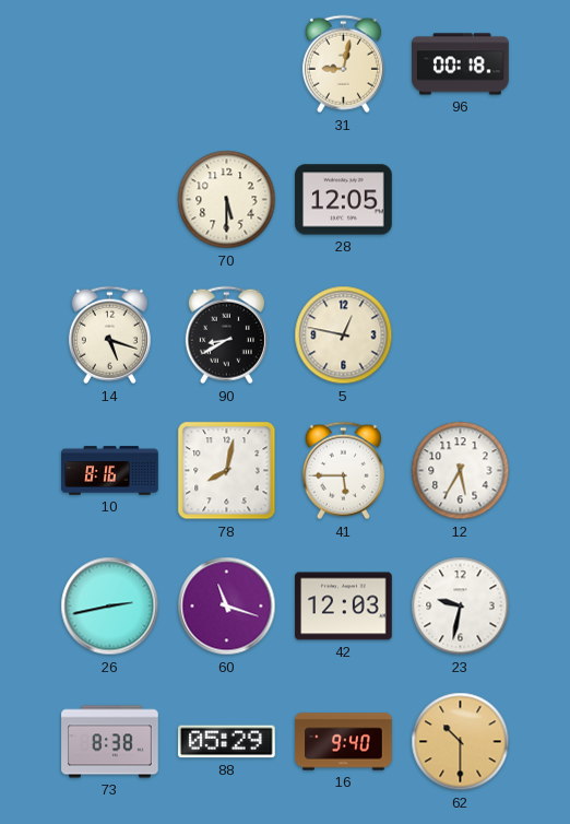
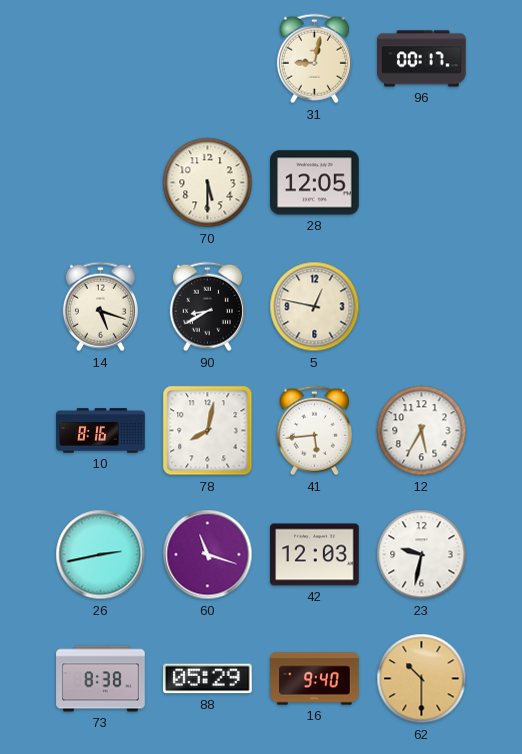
96: 00:18 -> 00:17 (422, 59)
41: 5:45 -> 5:44 (314, 431)
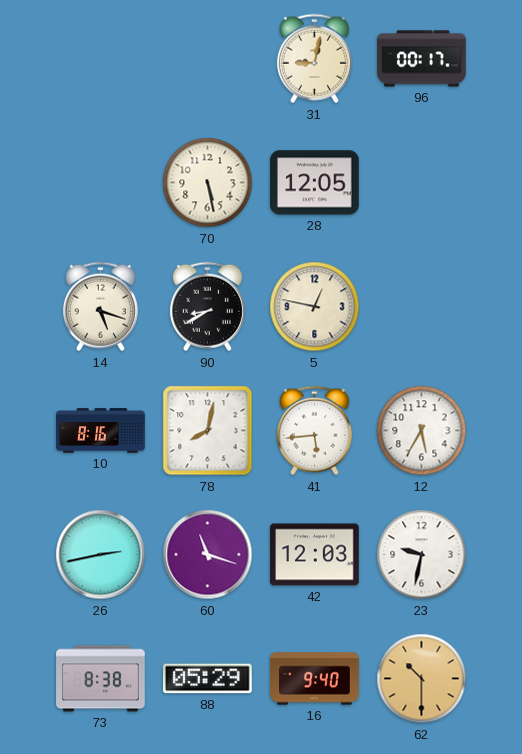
70: 5:30 -> 5:28 (208, 183)
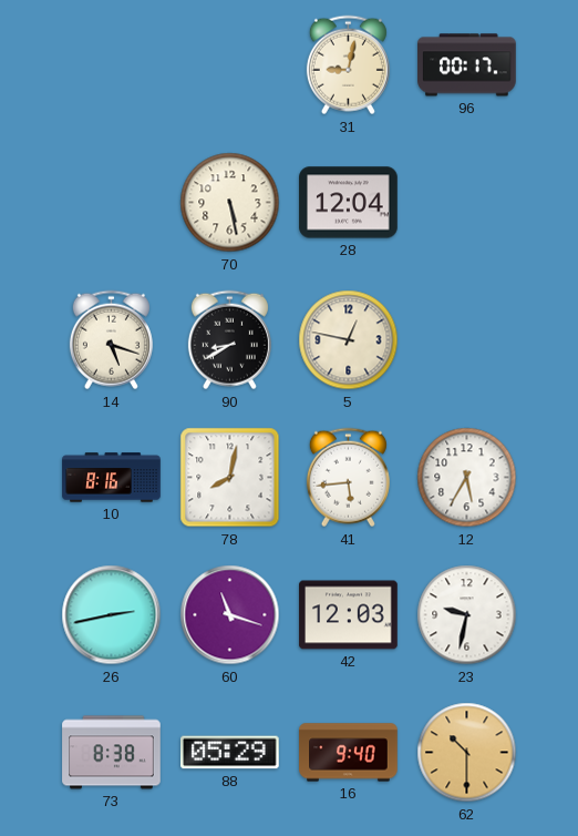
28: 12:05 -> 12:04 (349, 203)
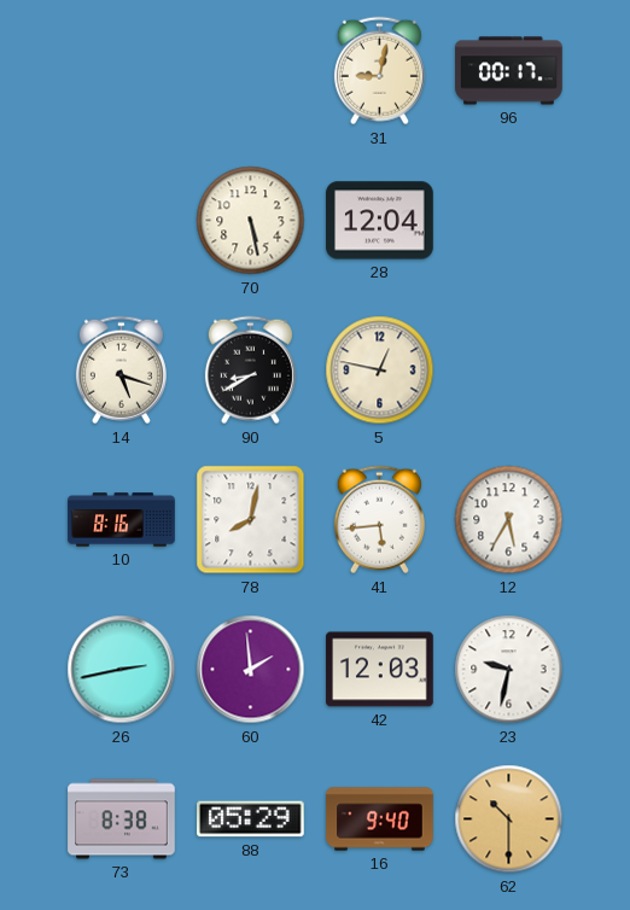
60: 11:18 -> 1:59 (251, 670)
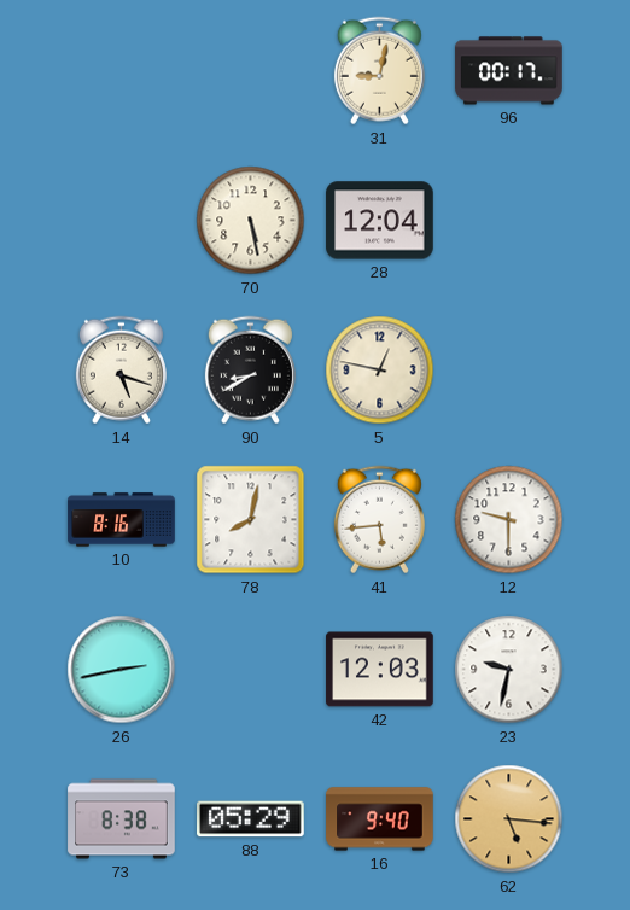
12: 5:35 -> 9:30 (509, 520)
60: 1:59 -> none (251, 670)
62: 10:30 -> 5:16 (509, 819)
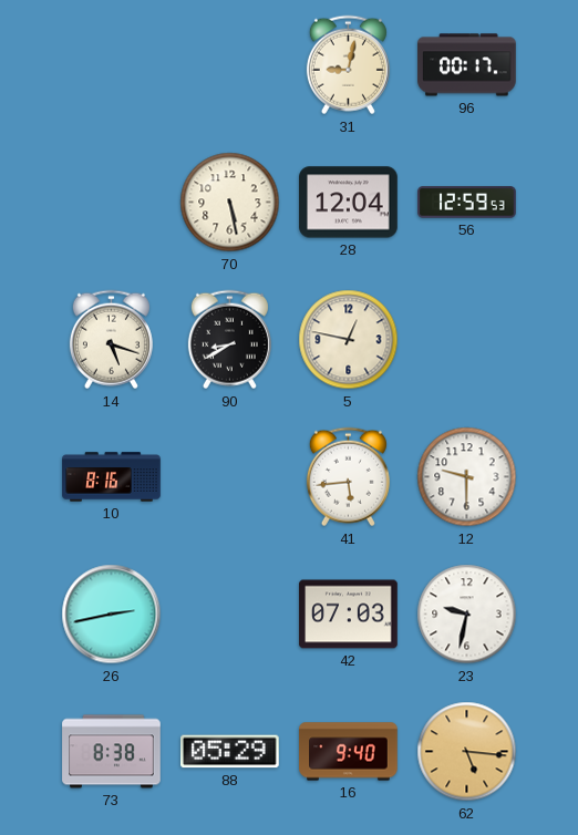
56: none -> 12:59 (467, 203)
78: 8:02 -> none (251, 520)
42: 12:03 -> 07:03 (349, 615)
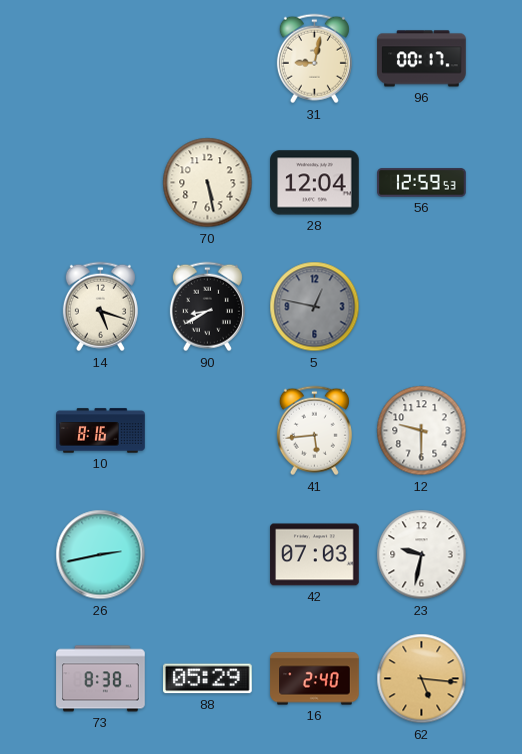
5 dial: cream -> grey (315, 307)
16: 9:40 -> 2:40 (315, 679)
